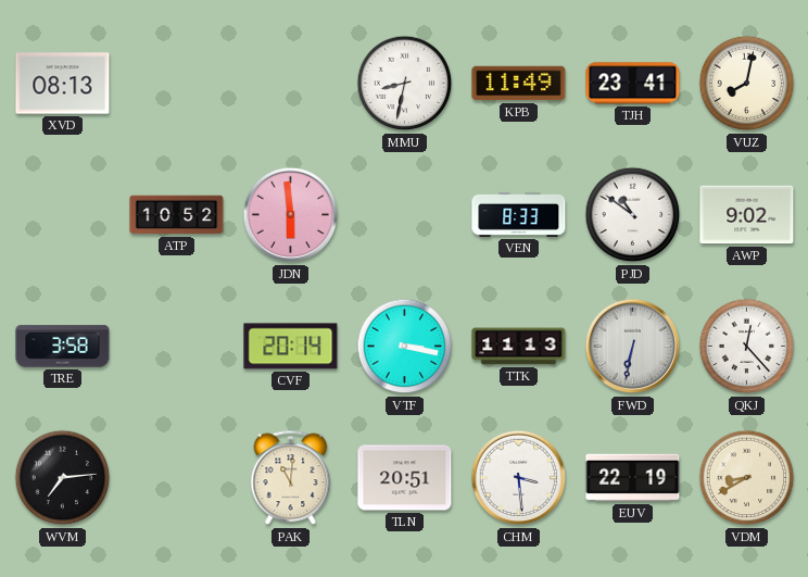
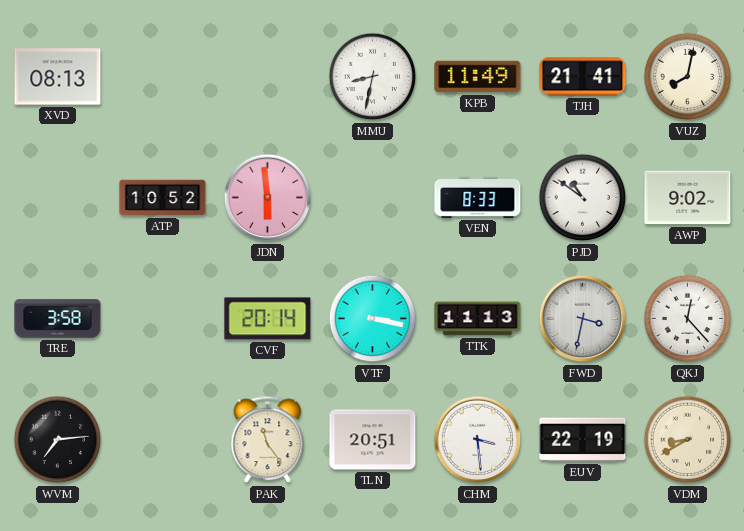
TJH: 23:41 -> 21:41 (583, 77)
FWD: 6:32 -> 3:32 (583, 319)
PAK: 11:01 -> 11:24 (268, 440)
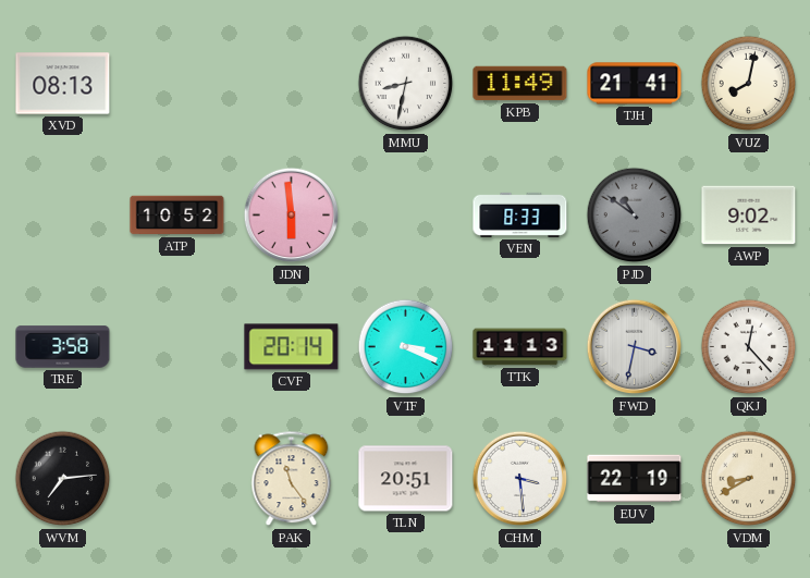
PJD dial: white -> grey (635, 216)
VTF: 3:17 -> 3:19 (406, 347)
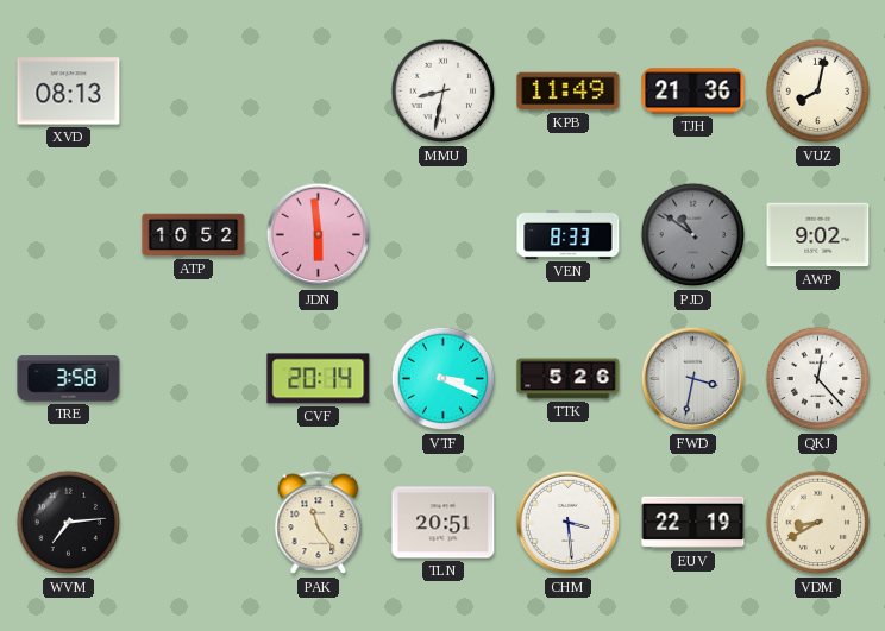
TJH: 21:41 -> 21:36 (693, 92)
TTK: 11:13 -> 5:26 (569, 379)
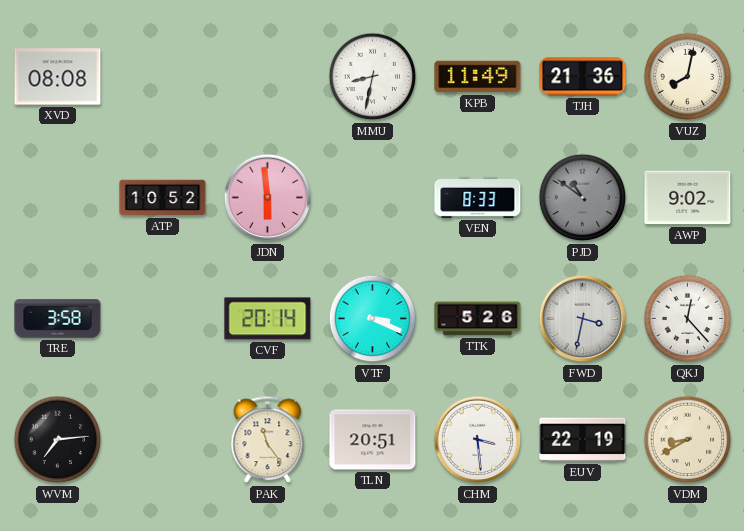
XVD: 08:13 -> 08:08 (58, 77)
